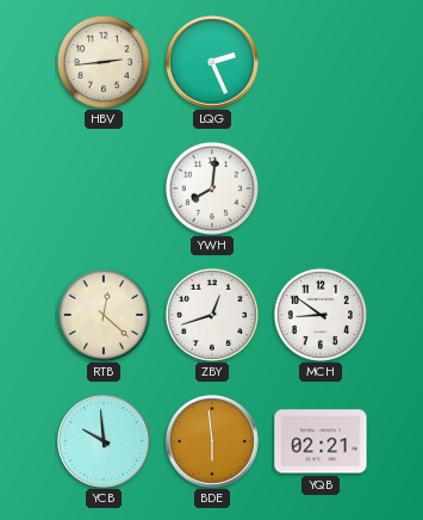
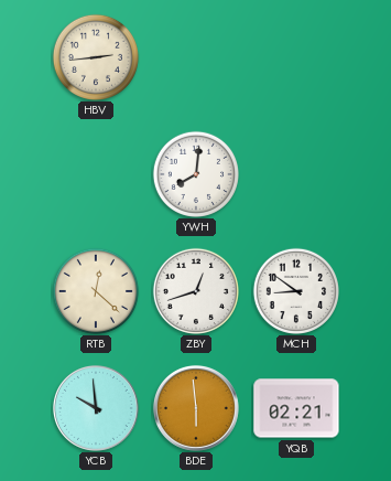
LQG: 2:26 -> none (212, 62)
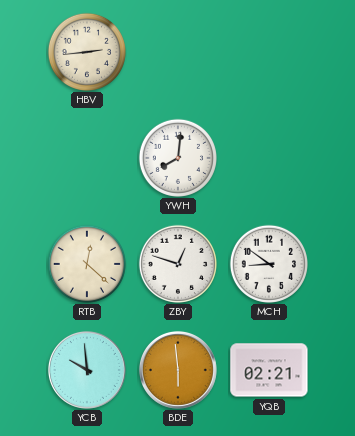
ZBY: 12:42 -> 12:48 (178, 264)
